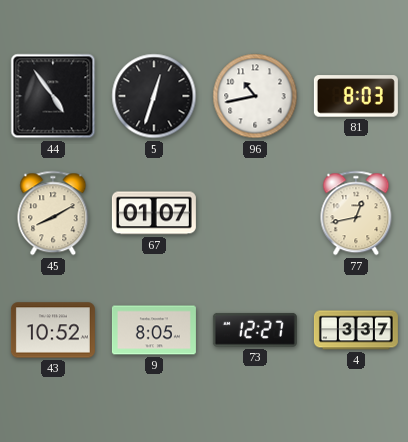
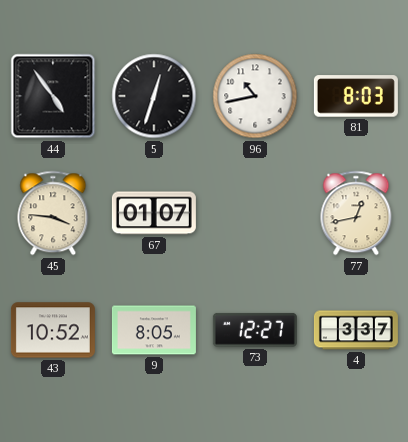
45: 8:10 -> 3:46 (53, 213)
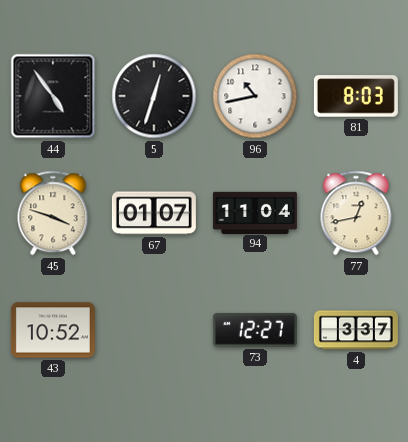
45: 3:46 -> 3:48 (53, 213)
94: none -> 11:04 (255, 212)
9: 8:05 -> none (154, 330)
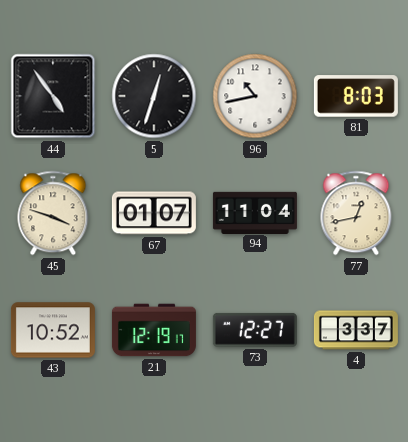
21: none -> 12:19 (154, 330)
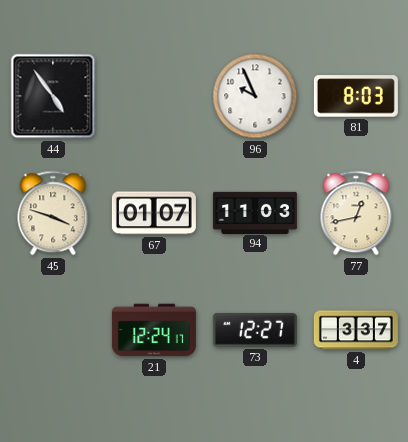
5: 12:33 -> none (154, 96)
96: 10:43 -> 9:56 (255, 96)
94: 11:04 -> 11:03 (255, 212)
43: 10:52 -> none (53, 330)
21: 12:19 -> 12:24 (154, 330)
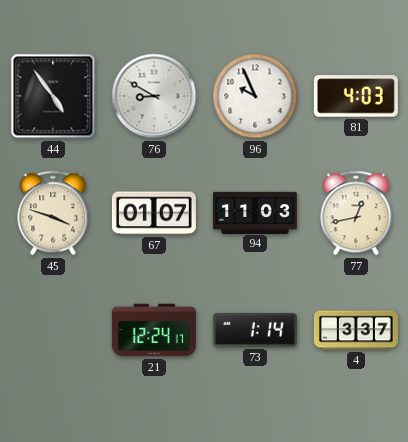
76: none -> 8:50 (154, 96)
81: 8:03 -> 4:03 (356, 96)
73: 12:27 -> 1:14 (255, 330)
